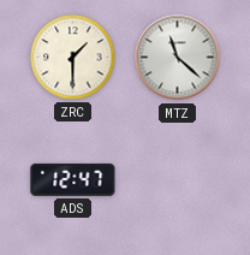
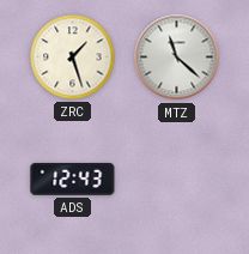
ZRC: 1:30 -> 1:27 (73, 58)
ADS: 12:47 -> 12:43 (73, 179)
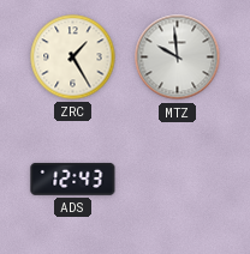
ZRC: 1:27 -> 1:25 (73, 58)
MTZ: 11:22 -> 9:59 (178, 58)
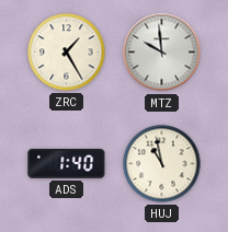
ADS: 12:43 -> 1:40 (67, 163)
HUJ: none -> 10:58 (162, 164)
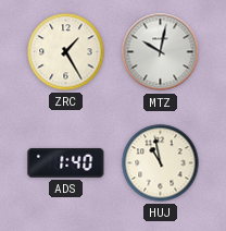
MTZ: 9:59 -> 10:02 (161, 52)
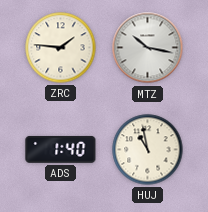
ZRC: 1:25 -> 1:46 (61, 48)
MTZ: 10:02 -> 10:17 (148, 48)
